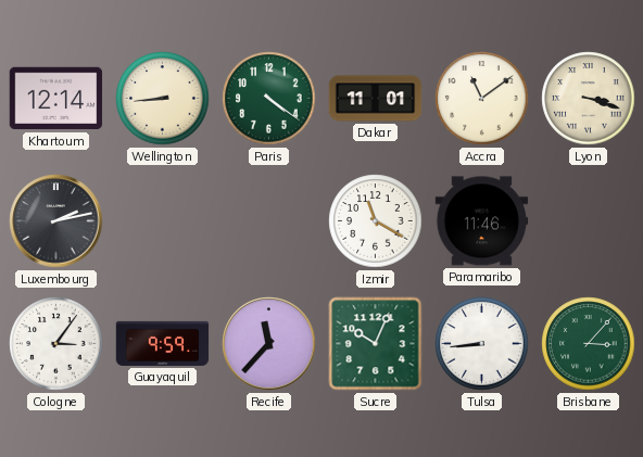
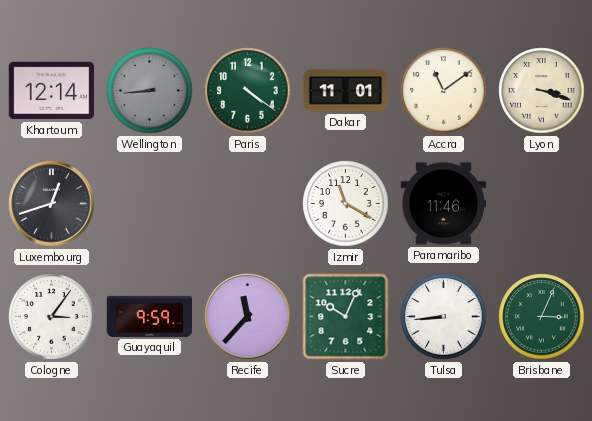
Wellington dial: cream -> grey (150, 91)
Luxembourg: 2:13 -> 12:42 (52, 204)
Brisbane: 3:07 -> 3:04 (542, 317)
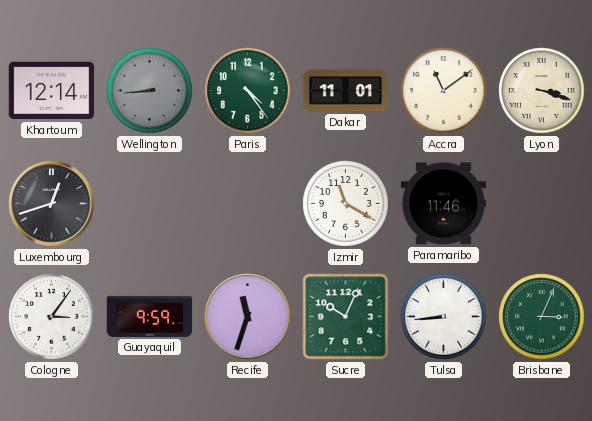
Paris: 4:21 -> 4:24 (248, 91)
Recife: 11:37 -> 11:33 (248, 317)
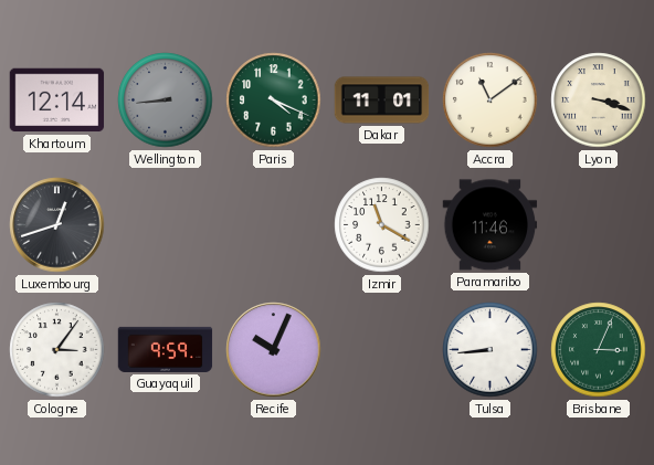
Paris: 4:24 -> 4:19 (274, 101)
Recife: 11:33 -> 10:04 (274, 350)
Sucre: 10:04 -> none (346, 317)
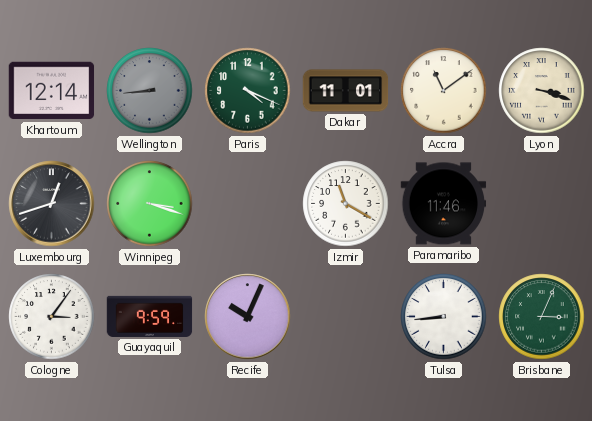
Winnipeg: none -> 3:18 (150, 204)
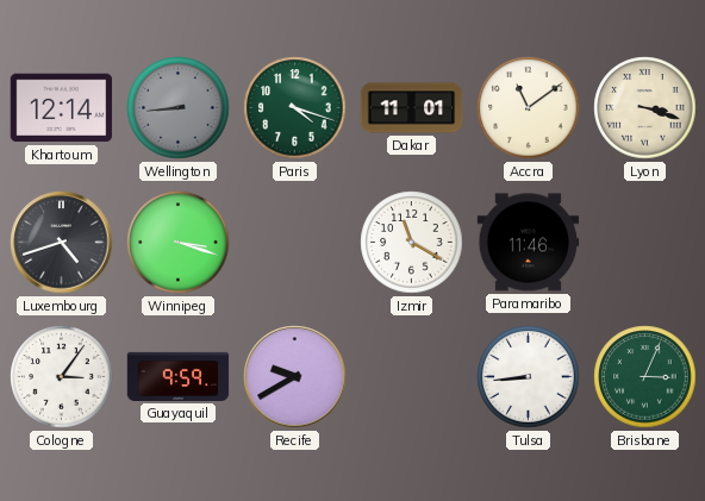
Paris: 4:19 -> 4:18 (295, 108)
Luxembourg: 12:42 -> 4:42 (62, 243)
Recife: 10:04 -> 9:40 (295, 377)
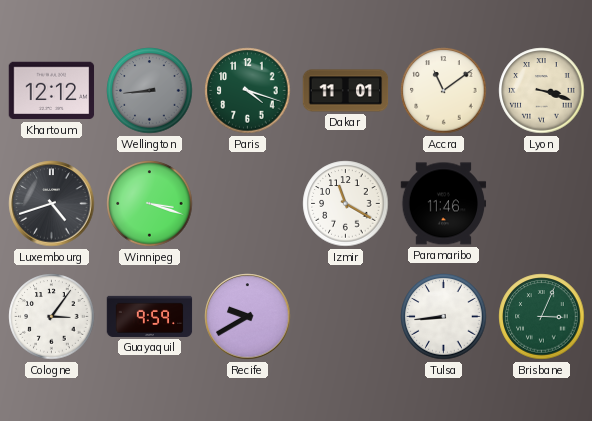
Khartoum: 12:14 -> 12:12 (52, 91)
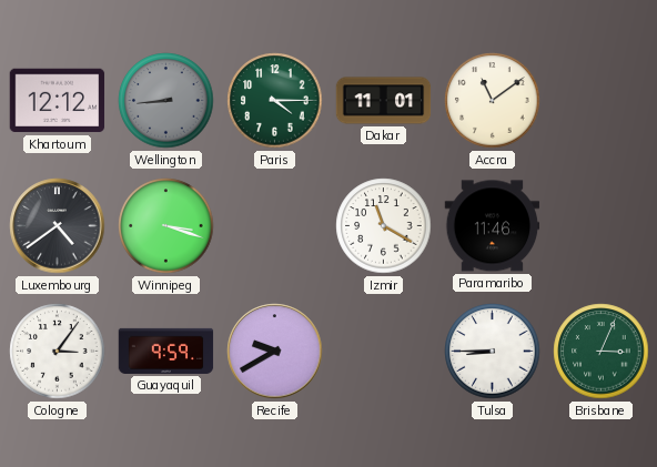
Paris: 4:18 -> 4:15 (275, 101)
Lyon: 3:18 -> none (542, 91)
Luxembourg: 4:42 -> 4:39 (58, 226)
Tulsa: 8:44 -> 8:45 (493, 352)
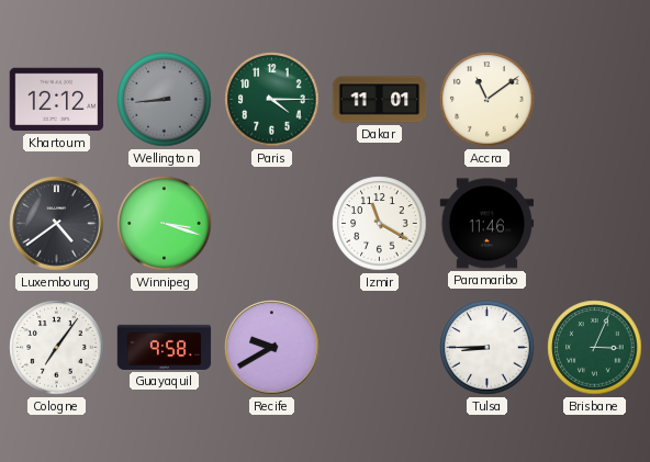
Cologne: 3:06 -> 7:06 (57, 348)
Guayaquil: 9:59 -> 9:58 (165, 347)
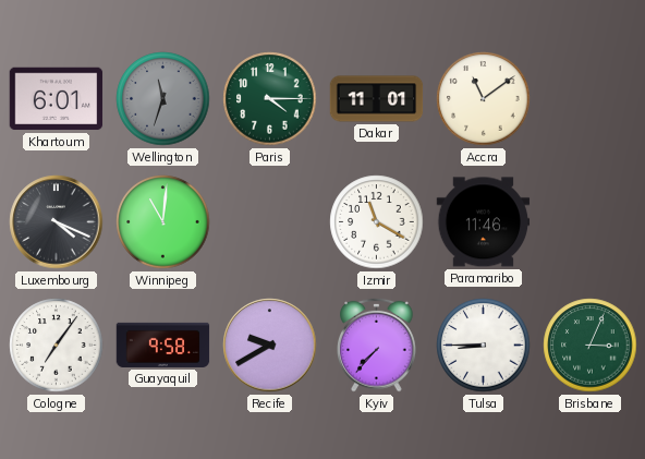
Khartoum: 12:12 -> 6:01 (57, 99)
Wellington: 8:44 -> 11:33 (163, 99)
Luxembourg: 4:39 -> 4:19 (57, 222)
Winnipeg: 3:18 -> 11:01 (163, 222)
Kyiv: none -> 7:37 (377, 345)
